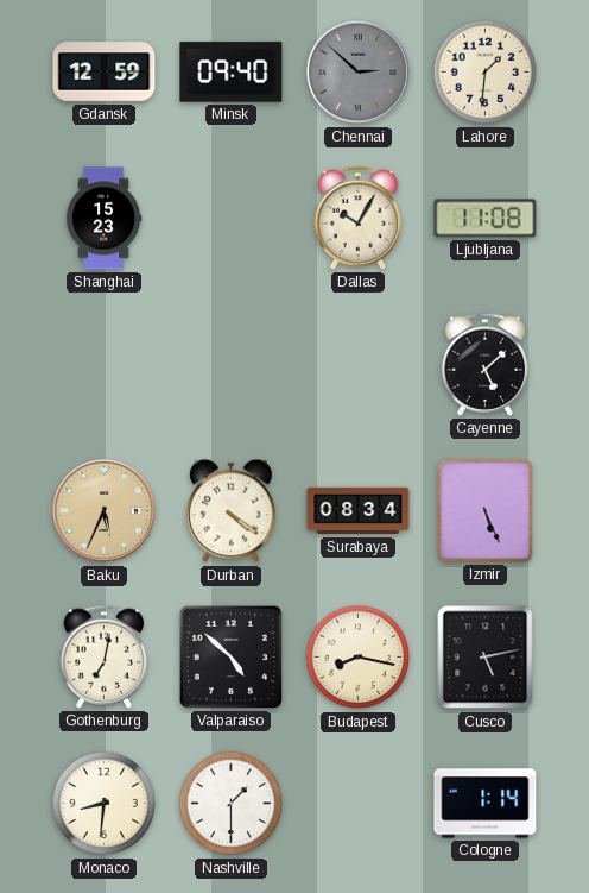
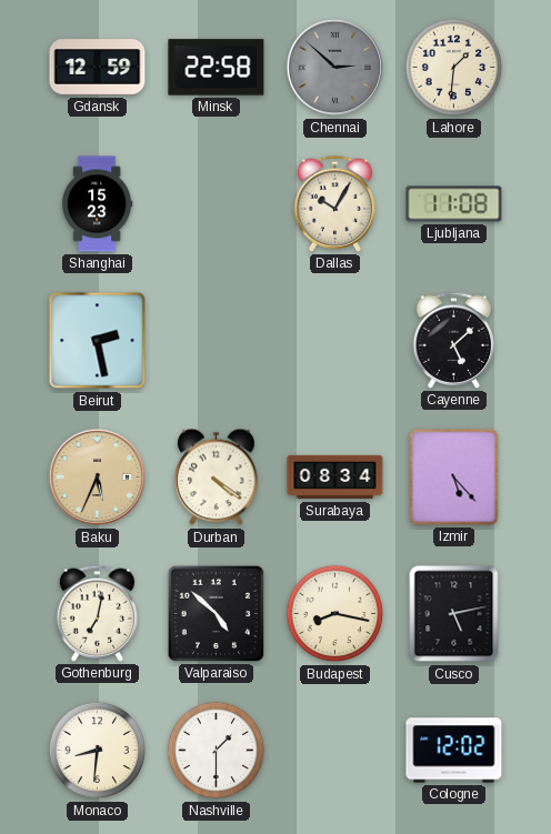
Minsk: 09:40 -> 22:58 (217, 68)
Beirut: none -> 2:28 (98, 341)
Izmir: 5:26 -> 5:23 (454, 478)
Cologne: 1:14 -> 12:02 (454, 751)
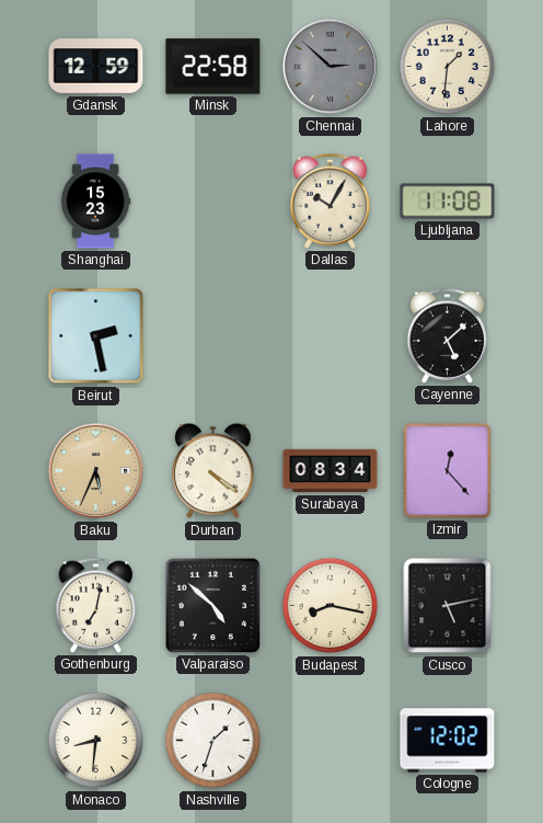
Izmir: 5:23 -> 12:23 (448, 471)
Nashville: 1:30 -> 1:33 (213, 741)
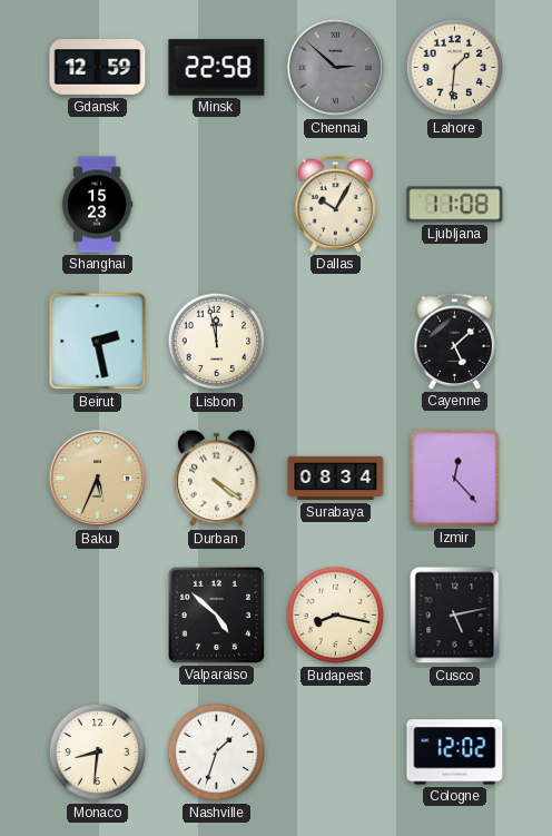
Lisbon: none -> 11:58 (217, 342)
Gothenburg: 7:02 -> none (96, 605)
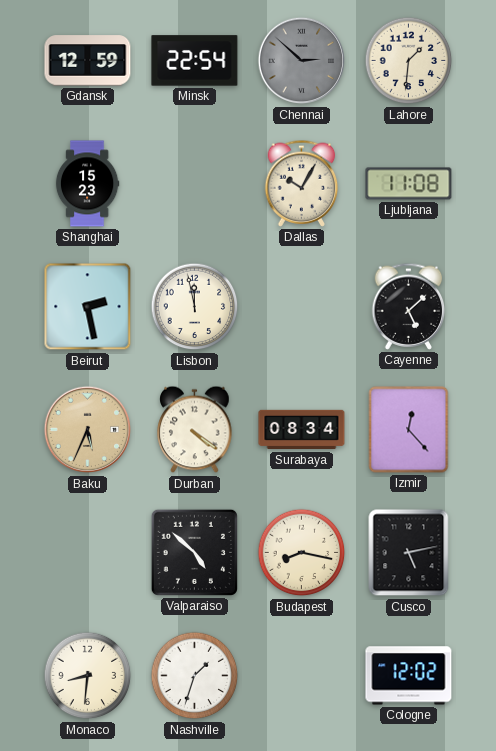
Minsk: 22:58 -> 22:54 (195, 61)
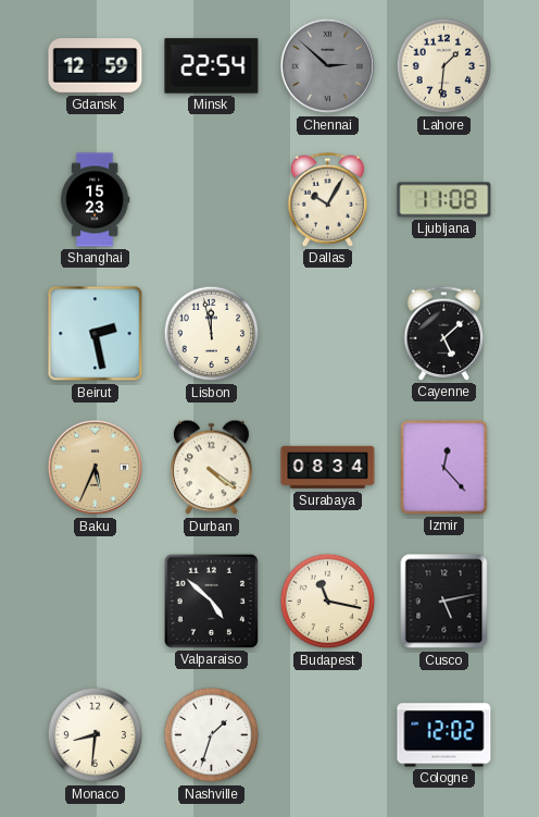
Budapest: 8:17 -> 11:17 (328, 602)
